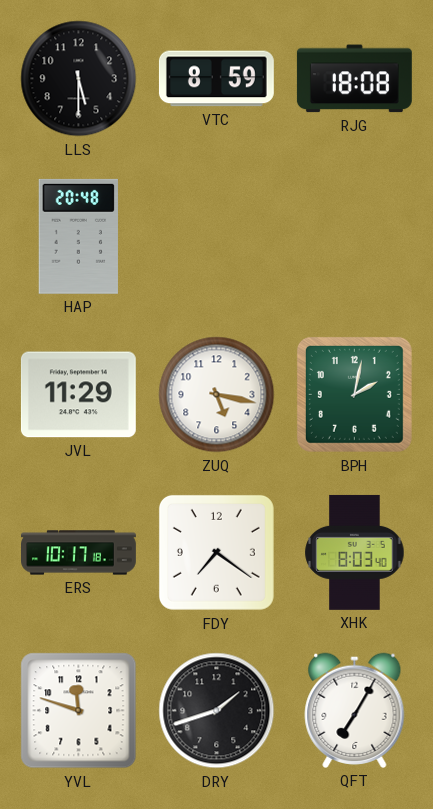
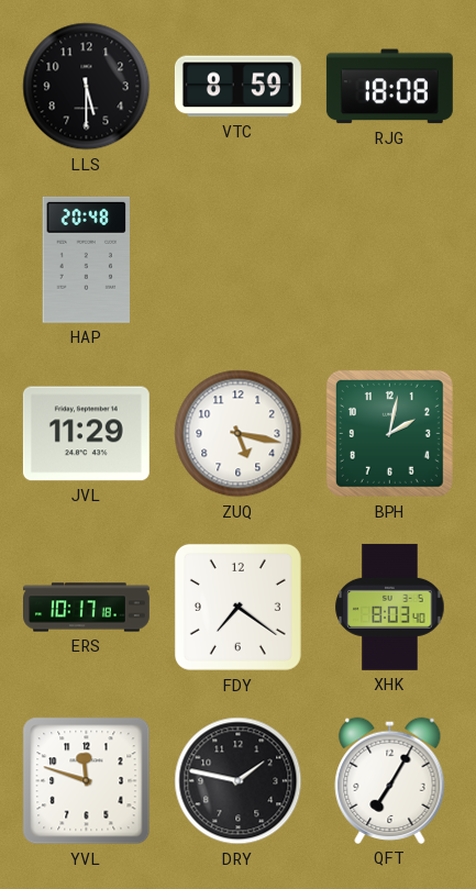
DRY: 1:42 -> 1:47 (239, 781)
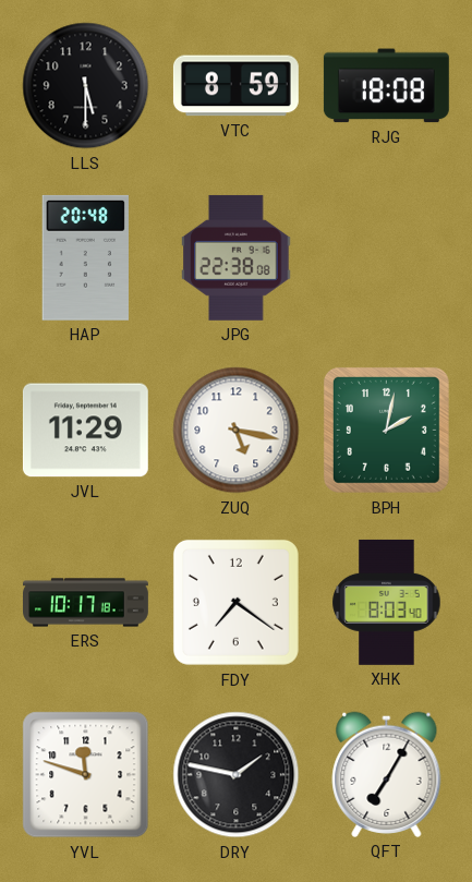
JPG: none -> 22:38 (237, 257)
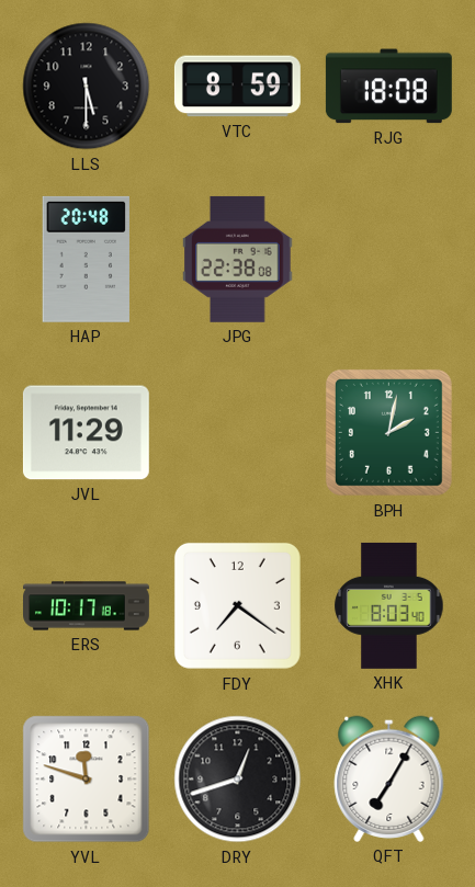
ZUQ: 5:17 -> none (237, 431)
DRY: 1:47 -> 12:42 (238, 780)
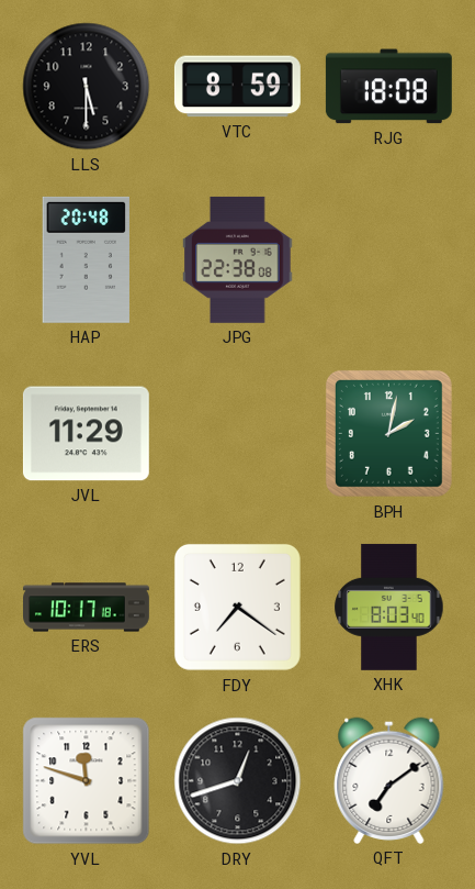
QFT: 7:05 -> 7:09 (389, 780)
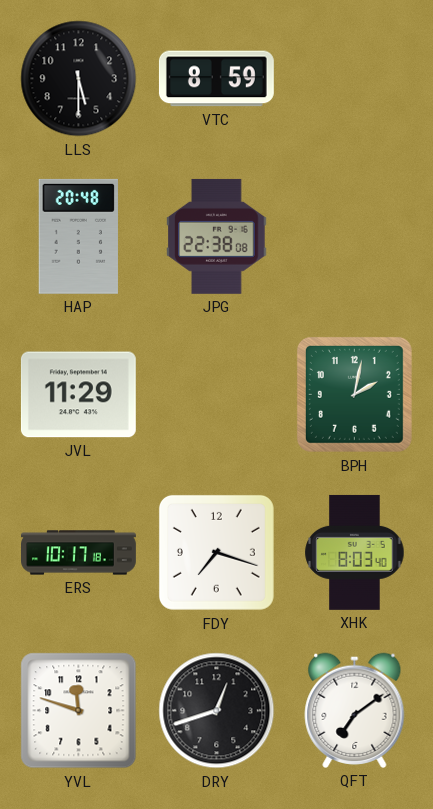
RJG: 18:08 -> none (388, 87)
FDY: 7:21 -> 7:18 (216, 552)
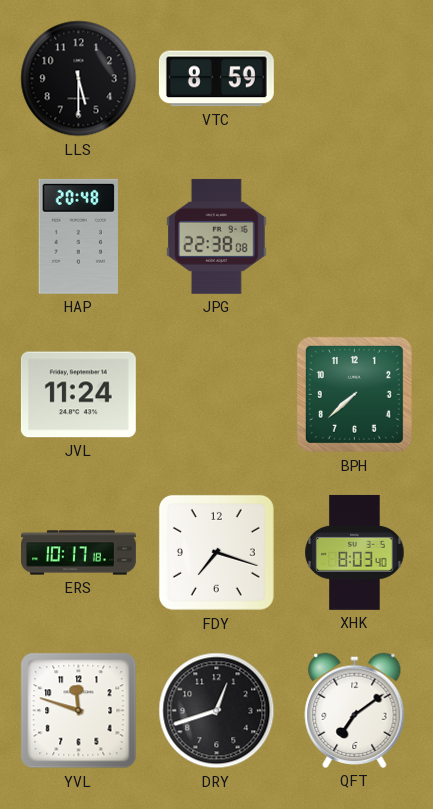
JVL: 11:29 -> 11:24 (78, 395)
BPH: 2:02 -> 7:38 (354, 394)
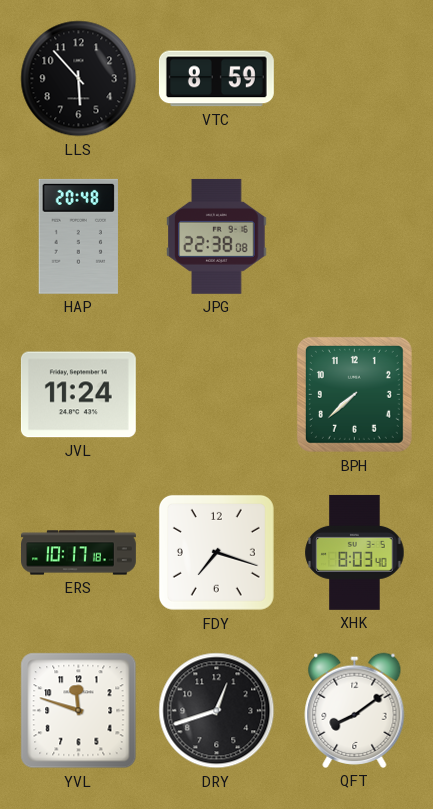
LLS: 5:30 -> 5:53 (79, 79)
QFT: 7:09 -> 8:09 (355, 710)
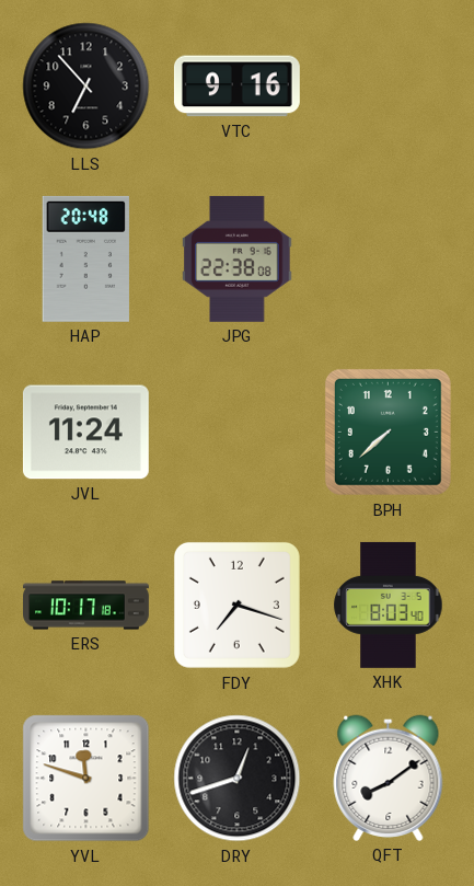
LLS: 5:53 -> 6:53 (86, 87)
VTC: 8:59 -> 9:16 (236, 87)
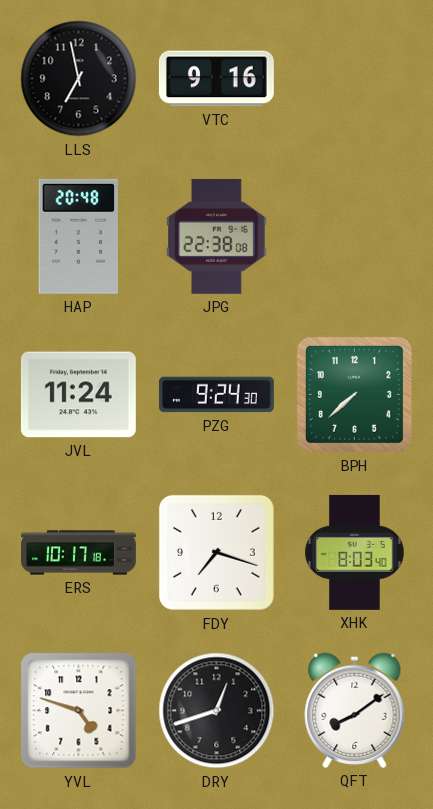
LLS: 6:53 -> 6:58 (79, 79)
PZG: none -> 9:24 (216, 395)
YVL: 11:48 -> 4:48 (79, 711)
